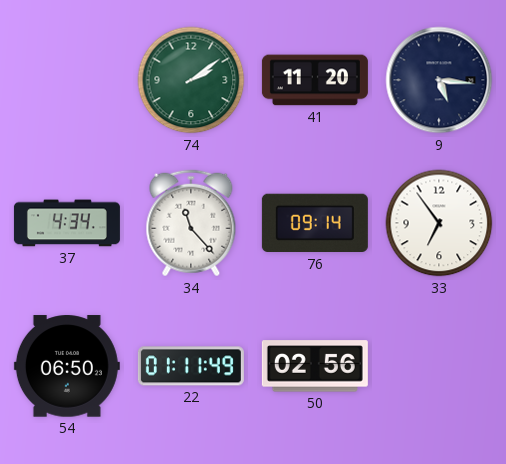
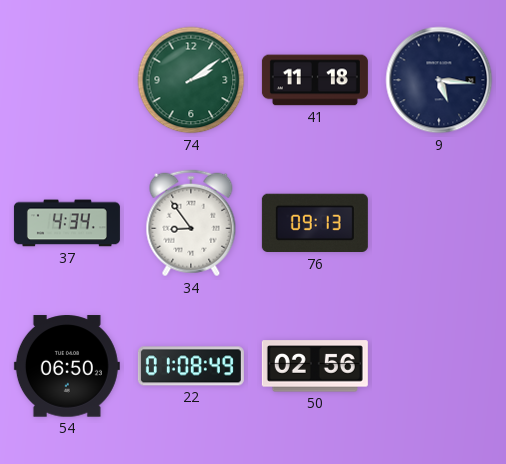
41: 11:20 -> 11:18 (315, 80)
34: 11:23 -> 8:54 (191, 223)
76: 09:14 -> 09:13 (315, 223)
33: 6:54 -> none (439, 223)
22: 01:11 -> 01:08 (191, 366)
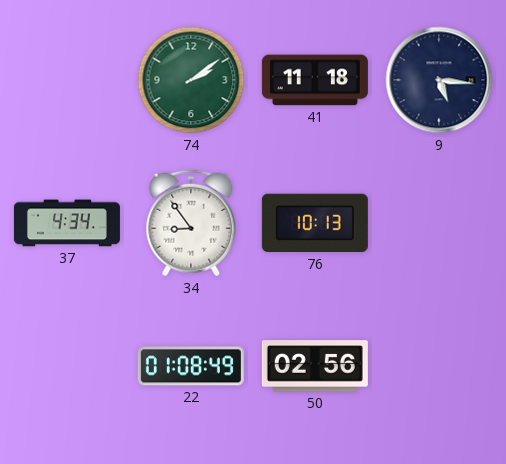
76: 09:13 -> 10:13 (315, 223)
54: 06:50 -> none (67, 366)
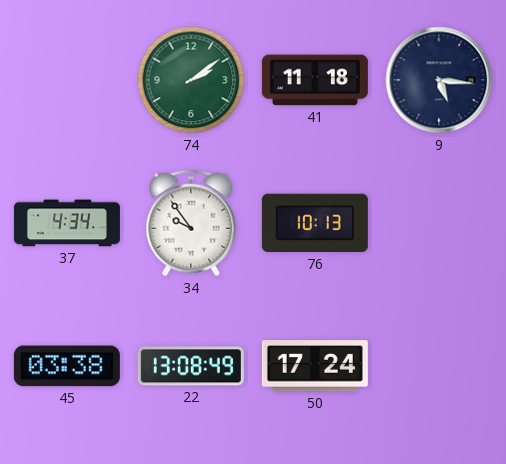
34: 8:54 -> 9:54 (191, 223)
45: none -> 03:38 (67, 366)
22: 01:08 -> 13:08 (191, 366)
50: 02:56 -> 17:24 (315, 366)
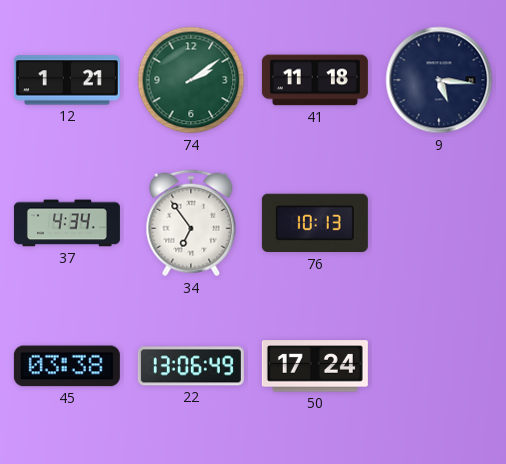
12: none -> 1:21 (67, 80)
34: 9:54 -> 6:54 (191, 223)
22: 13:08 -> 13:06 (191, 366)
